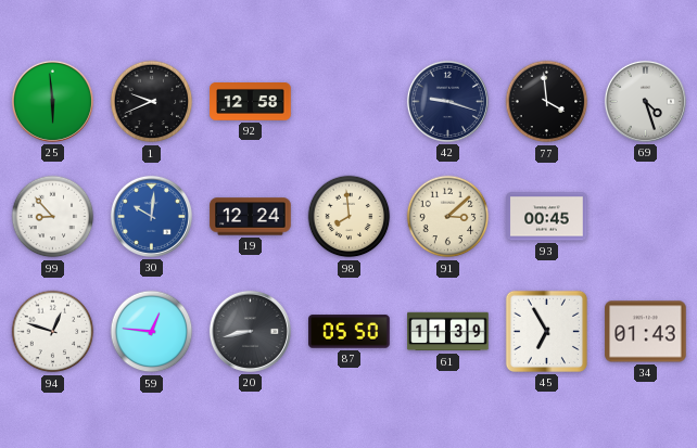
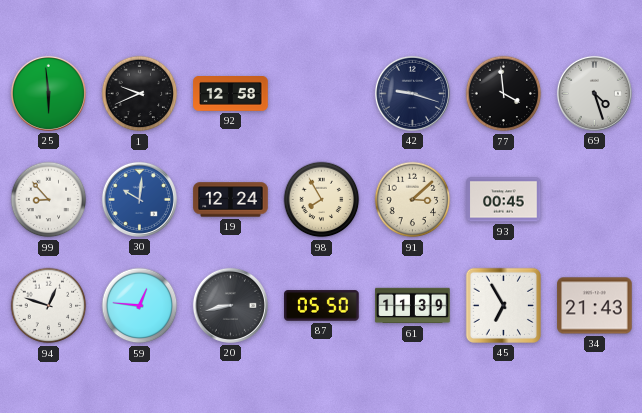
98: 7:59 -> 7:55 (322, 200)
34: 01:43 -> 21:43 (595, 306)
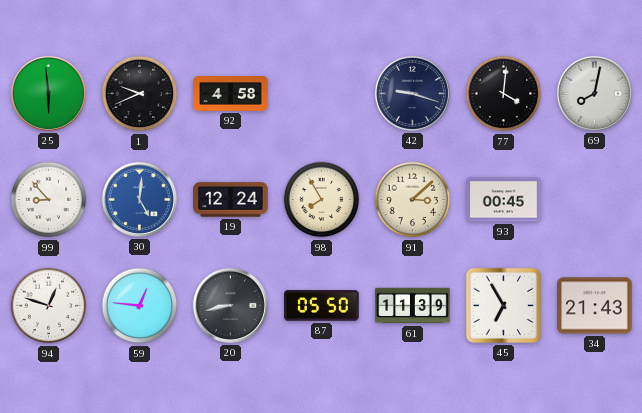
92: 12:58 -> 4:58 (231, 94)
77: 3:59 -> 4:01 (504, 94)
69: 4:27 -> 8:02 (594, 93)
30: 10:01 -> 5:01 (139, 199)
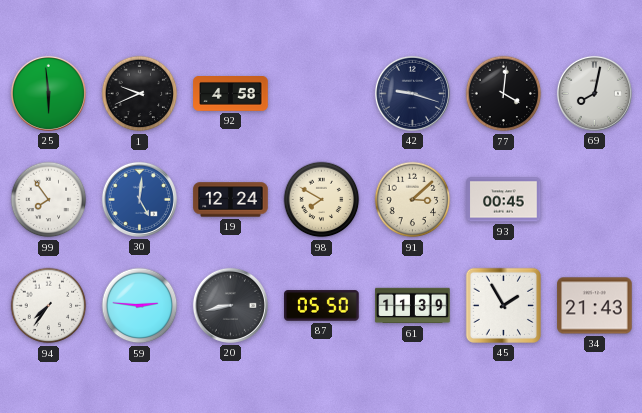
99: 8:53 -> 7:54 (49, 200)
98: 7:55 -> 7:50 (322, 200)
94: 12:48 -> 7:36 (49, 306)
59: 12:46 -> 2:46 (140, 306)
45: 6:55 -> 1:55 (503, 305)
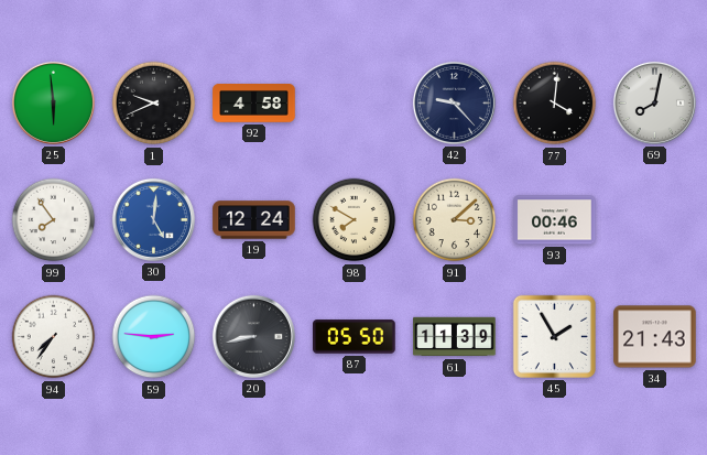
42: 9:18 -> 9:23 (454, 102)
93: 00:45 -> 00:46 (555, 220)
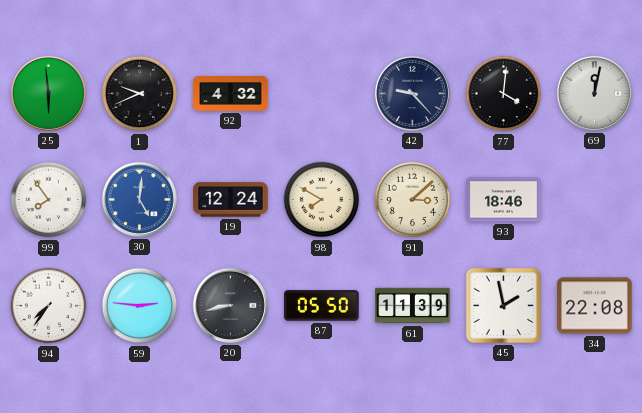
92: 4:58 -> 4:32 (231, 94)
69: 8:02 -> 12:02 (594, 93)
93: 00:46 -> 18:46 (504, 200)
45: 1:55 -> 1:58 (503, 305)
34: 21:43 -> 22:08 (595, 306)
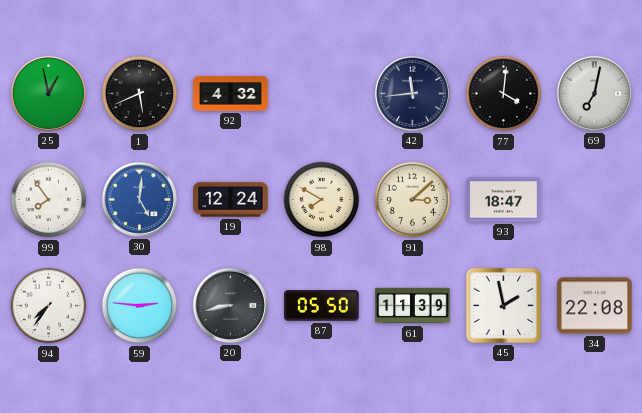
25: 5:59 -> 12:58 (48, 93)
1: 9:41 -> 5:41 (140, 94)
42: 9:23 -> 11:44 (412, 93)
69: 12:02 -> 7:02 (594, 93)
93: 18:46 -> 18:47 (504, 200)
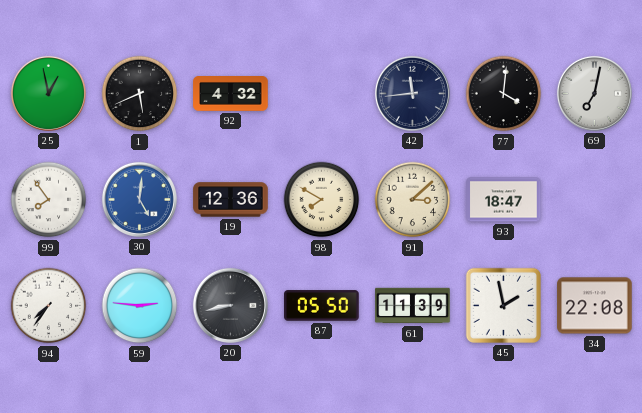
19: 12:24 -> 12:36 (231, 200)
